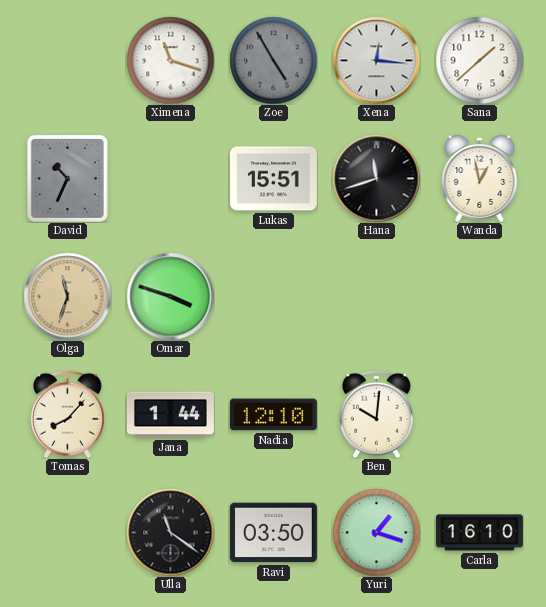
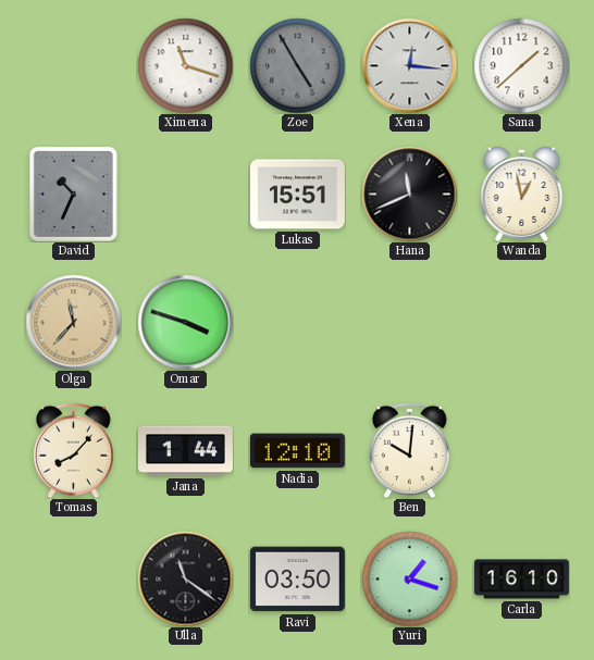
Hana: 11:42 -> 11:41 (409, 194)
Olga: 11:33 -> 11:37 (73, 322)
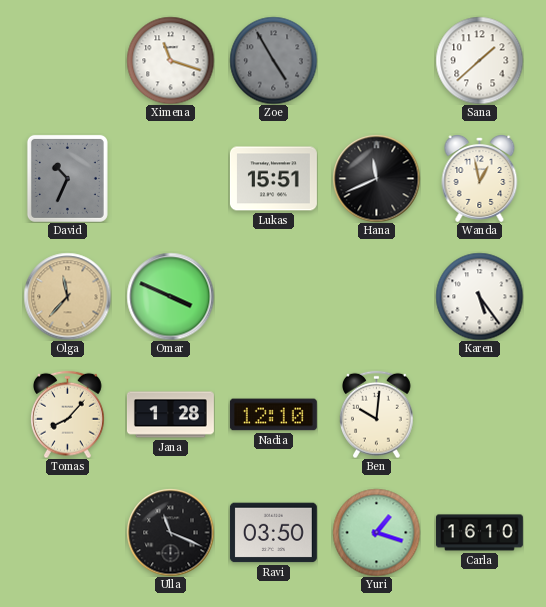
Xena: 12:16 -> none (409, 65)
Omar: 3:48 -> 3:49 (170, 296)
Karen: none -> 5:24 (479, 296)
Jana: 1:44 -> 1:28 (170, 415)
Ulla: 11:21 -> 11:19 (170, 532)
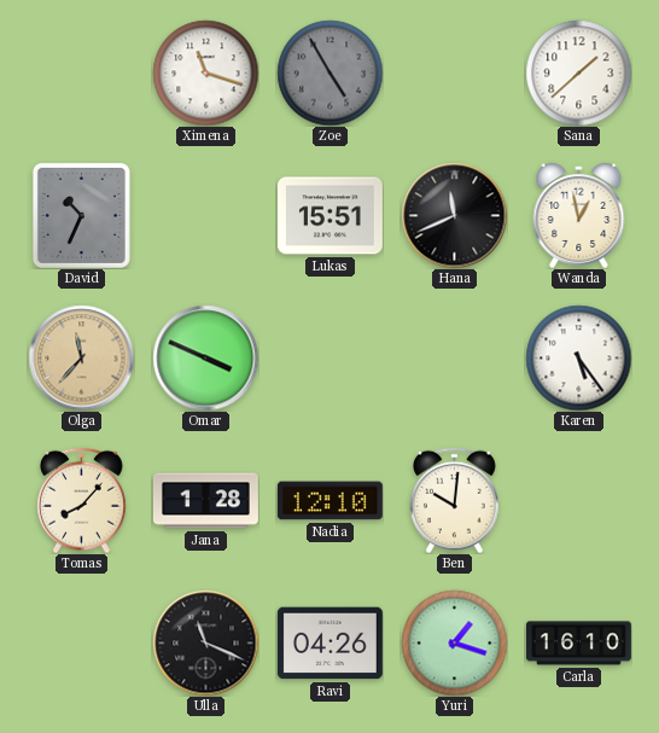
Ravi: 03:50 -> 04:26 (329, 644)
